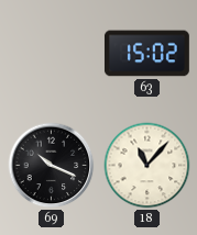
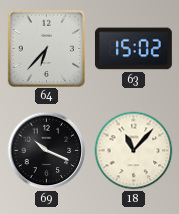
64: none -> 6:37 (46, 48)
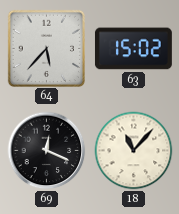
64: 6:37 -> 5:37 (46, 48)
69: 10:19 -> 12:19 (47, 151)
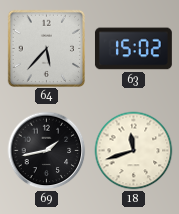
69: 12:19 -> 1:43 (47, 151)
18: 11:07 -> 11:42 (134, 151)
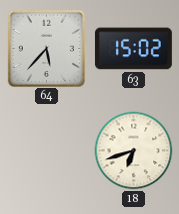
69: 1:43 -> none (47, 151)
18: 11:42 -> 6:42 (134, 151)
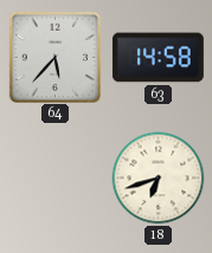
63: 15:02 -> 14:58 (158, 58)
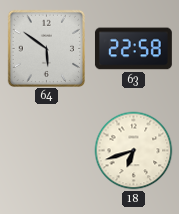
64: 5:37 -> 5:51 (46, 48)
63: 14:58 -> 22:58 (133, 49)
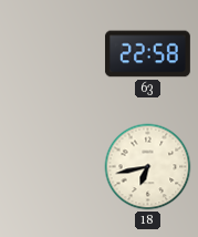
64: 5:51 -> none (46, 48)
18: 6:42 -> 6:43 (148, 167)
